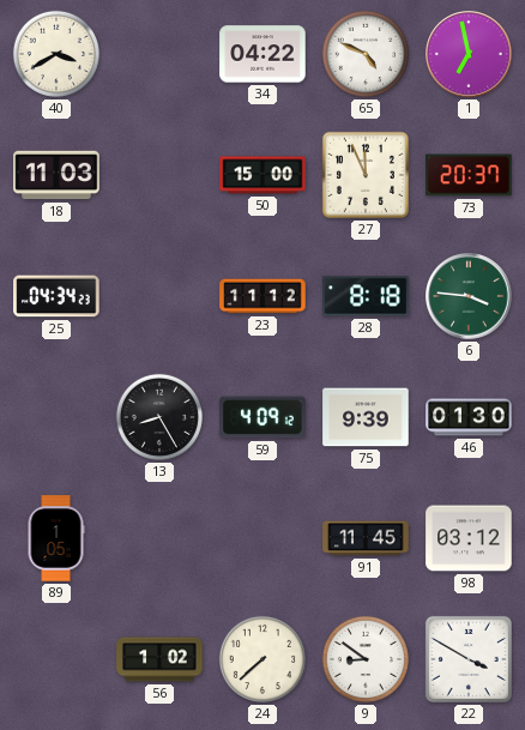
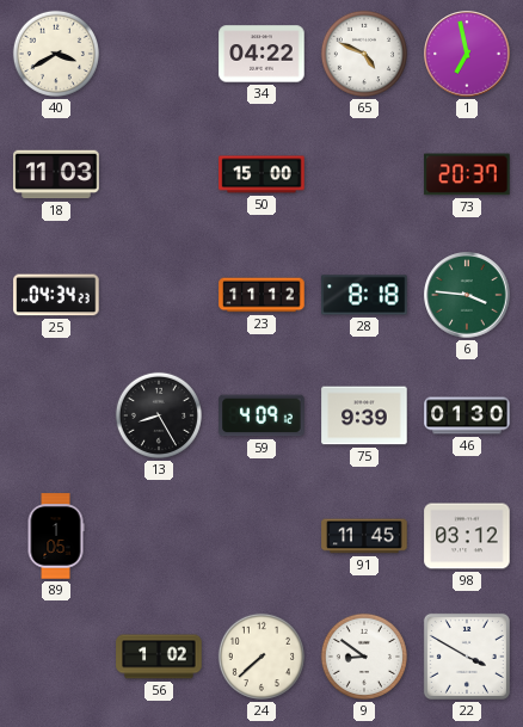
27: 11:56 -> none (366, 175)
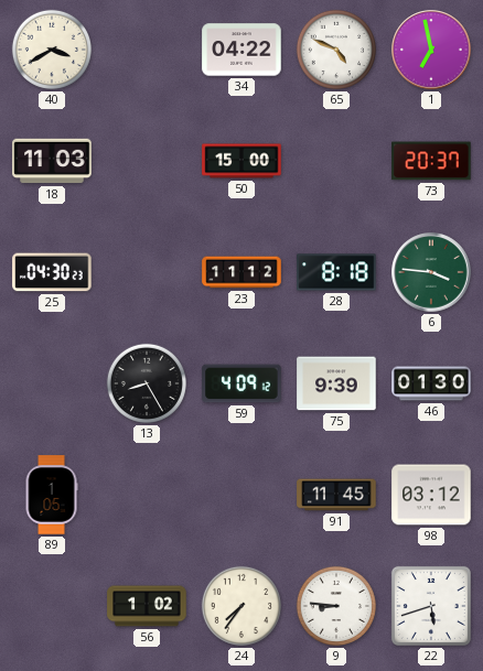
25: 04:34 -> 04:30 (52, 272)
24: 7:38 -> 7:36 (241, 606)
9: 8:51 -> 8:46 (336, 606)
22: 3:50 -> 5:42 (431, 606)
